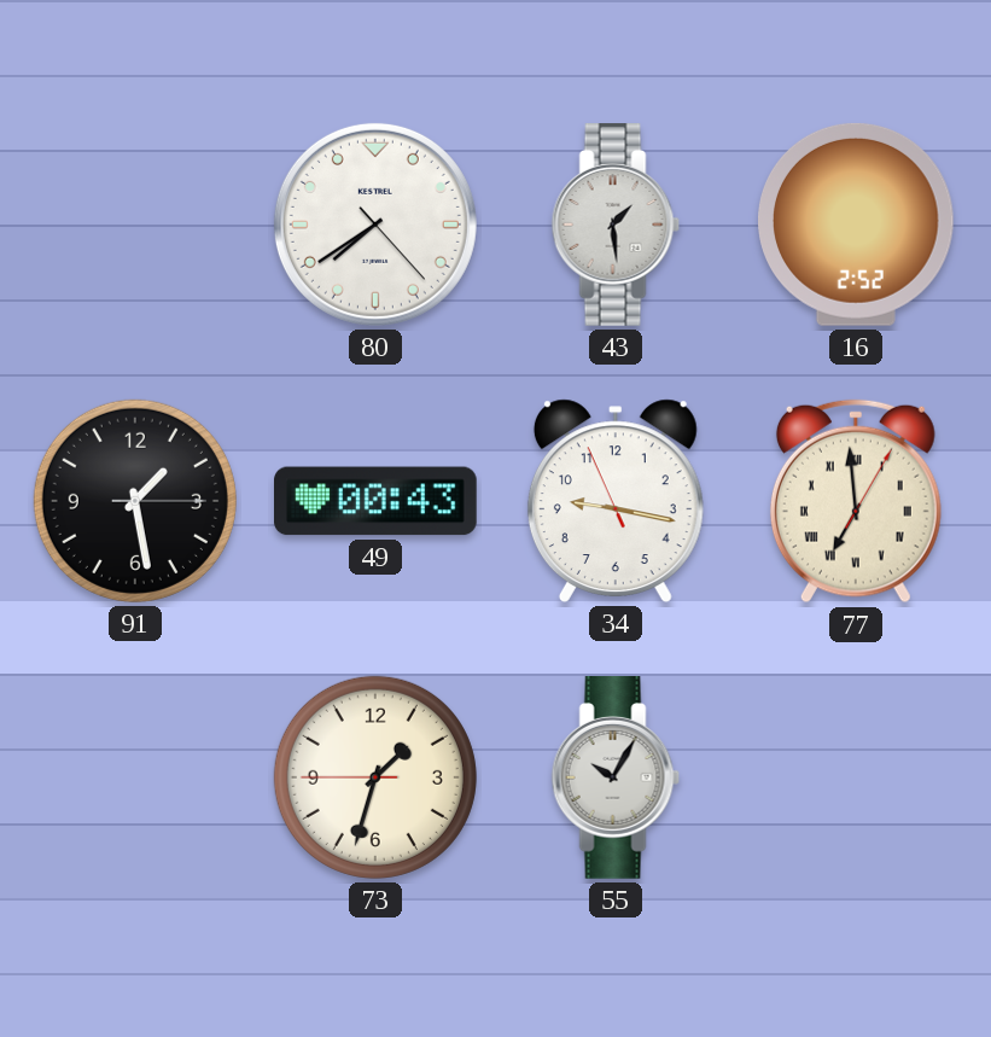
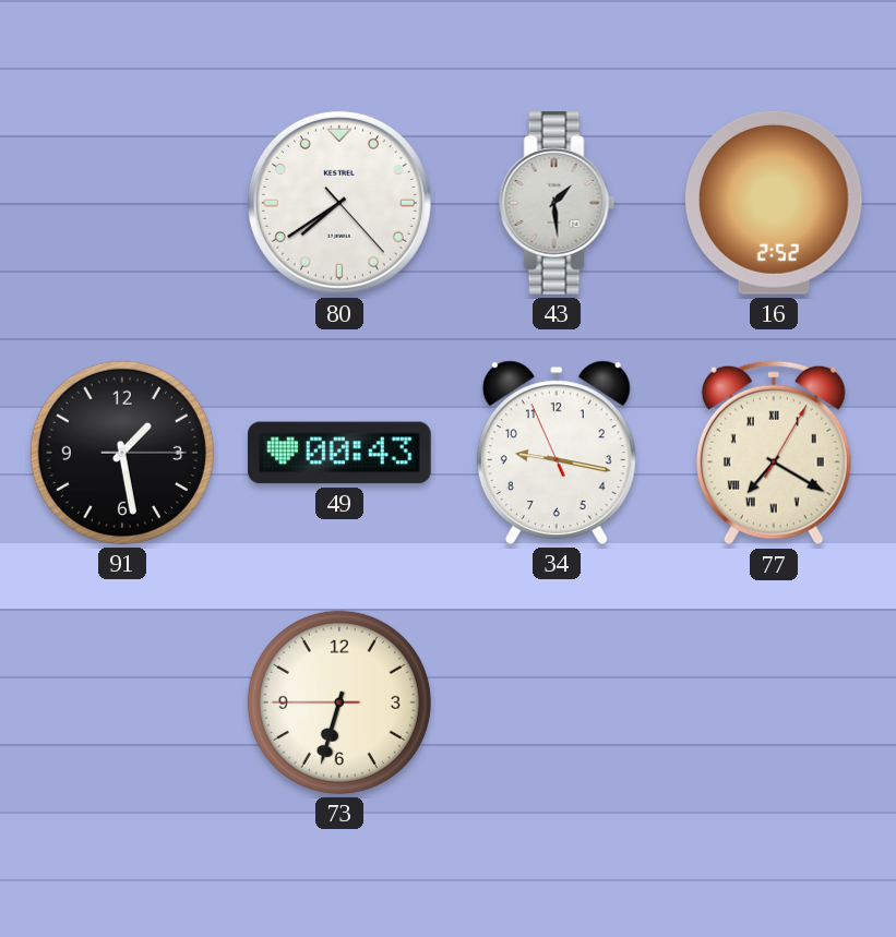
77: 6:59 -> 7:20 (774, 453)
73: 1:32 -> 6:32 (339, 702)
55: 10:05 -> none (616, 779)
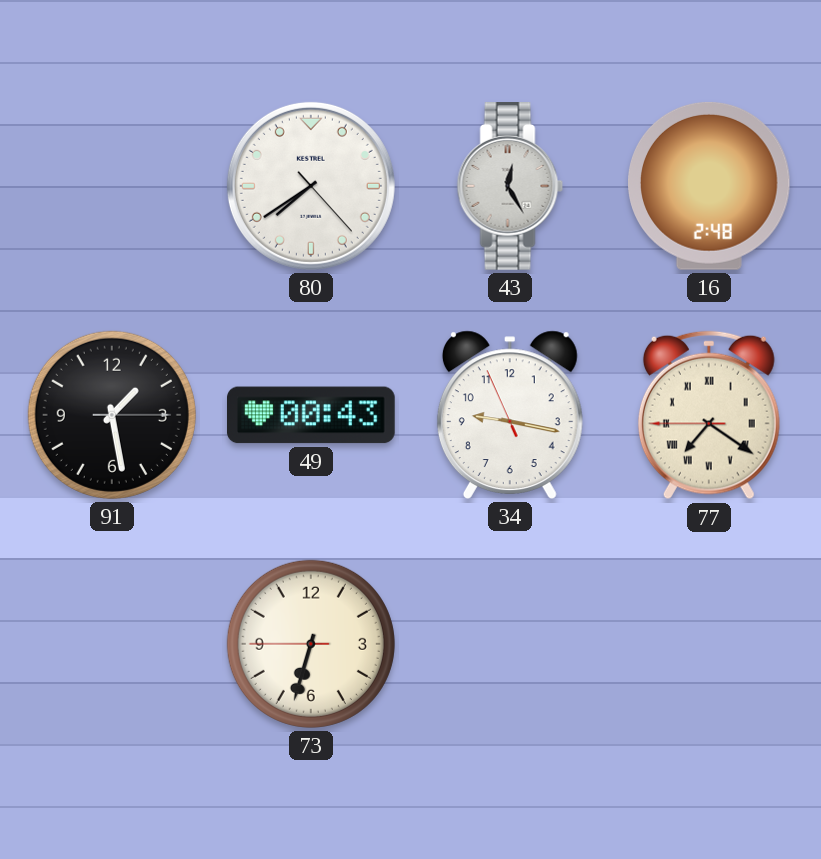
43: 1:29 -> 12:25 (510, 187)
16: 2:52 -> 2:48 (710, 186)
77: 7:20:05 -> 7:20:45 (709, 415)
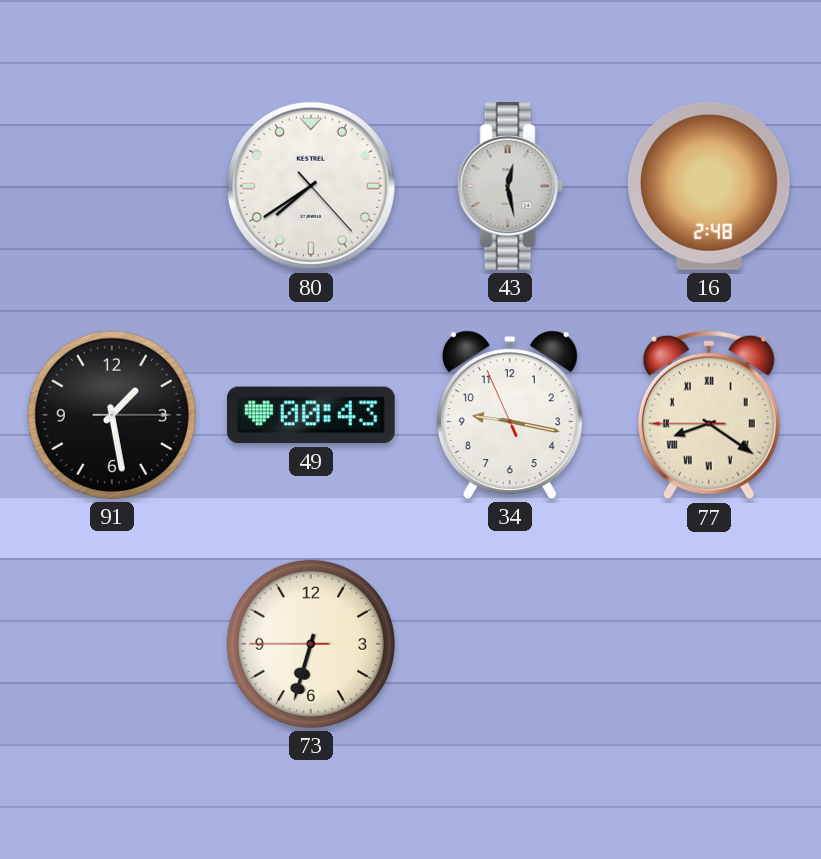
43: 12:25 -> 12:28 (510, 187)
77: 7:20 -> 8:20 (709, 415)
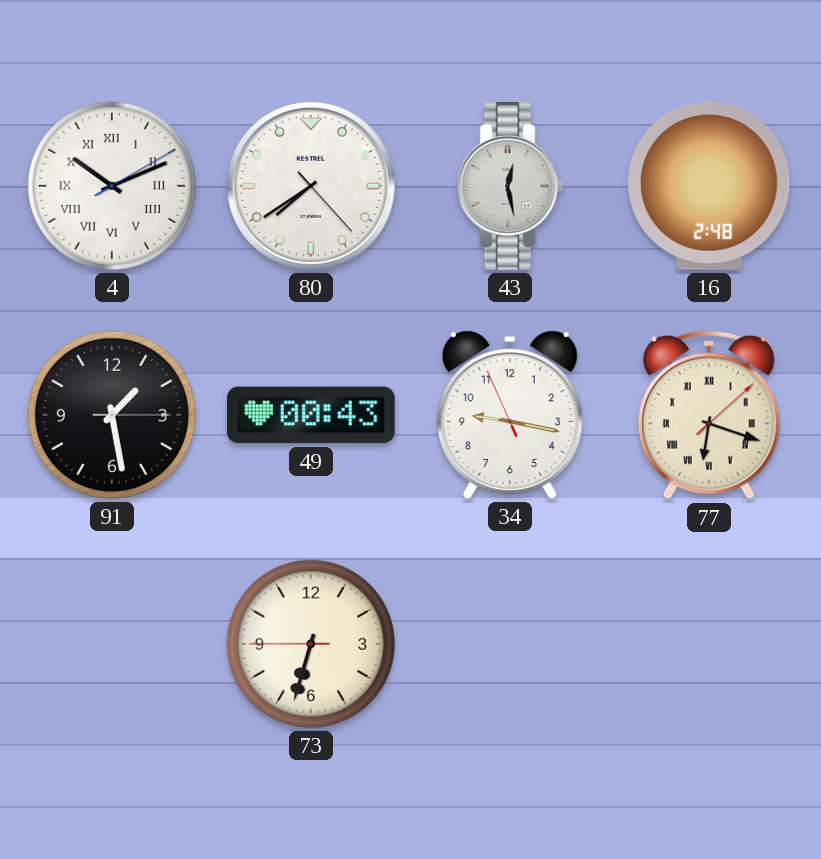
4: none -> 10:11 (112, 186)
77: 8:20 -> 6:18 (709, 415)
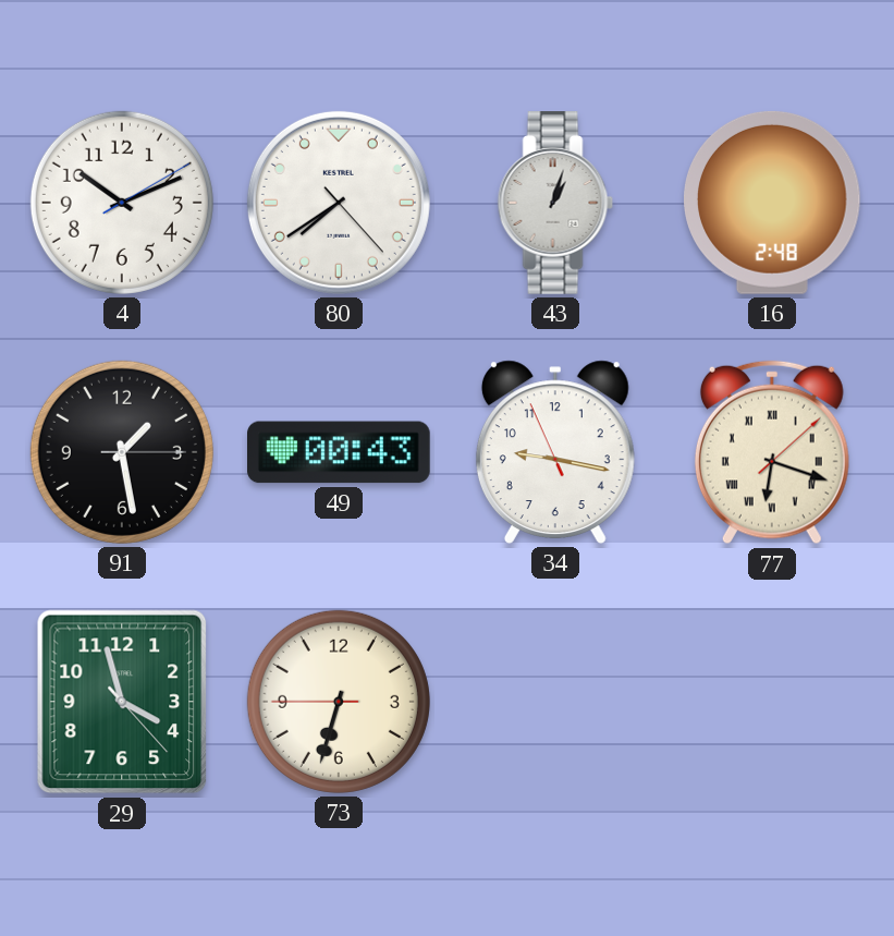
4 numerals: Roman -> Arabic (122, 203)
43: 12:28 -> 1:03 (555, 204)
29: none -> 3:57 (122, 702)
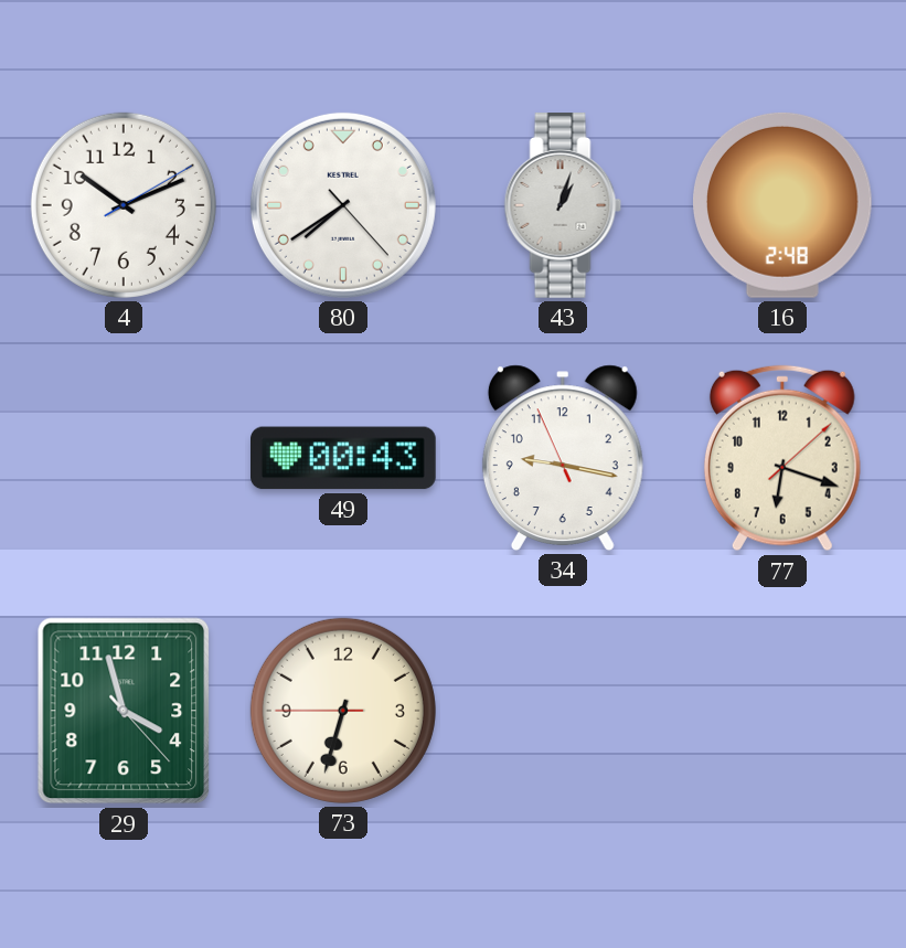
91: 1:28 -> none (122, 452)
77 numerals: Roman -> Arabic (782, 458)
